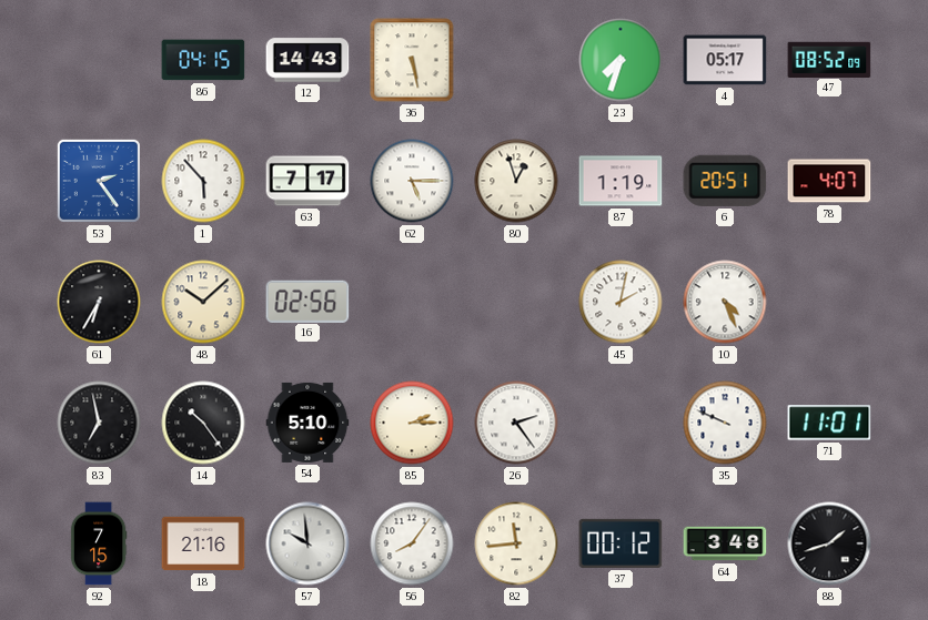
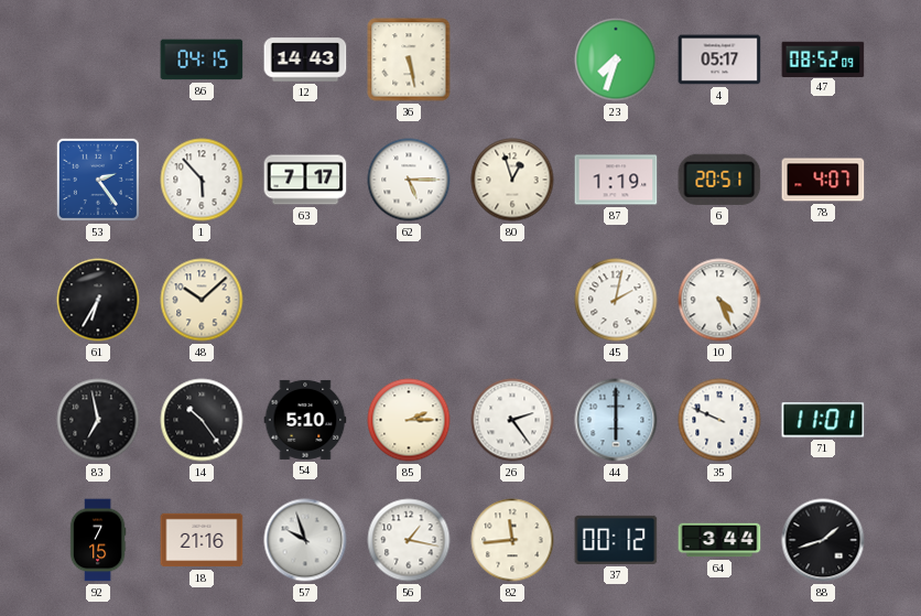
16: 02:56 -> none (307, 301)
44: none -> 6:00 (616, 420)
57: 9:59 -> 9:57 (305, 540)
56: 8:06 -> 1:17 (409, 540)
64: 3:48 -> 3:44 (719, 540)
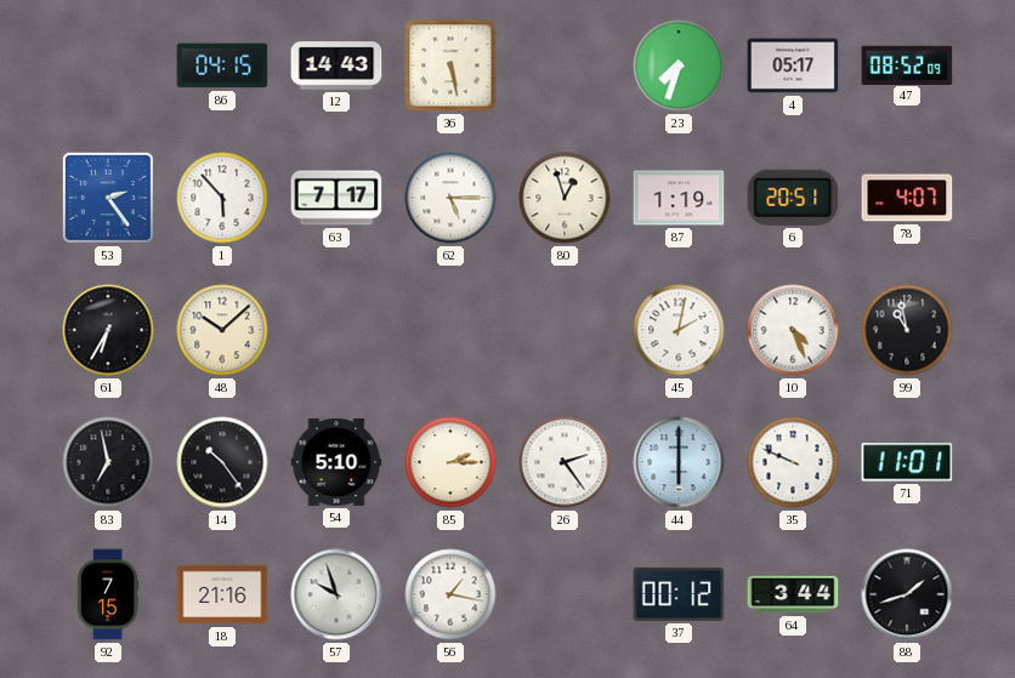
99: none -> 10:58 (907, 330)
82: 11:44 -> none (512, 540)
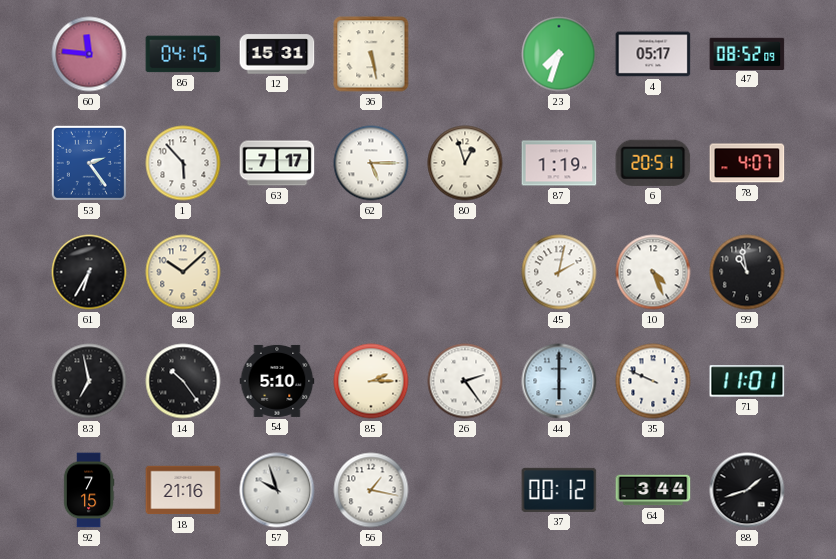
60: none -> 11:46 (89, 54)
12: 14:43 -> 15:31 (277, 54)
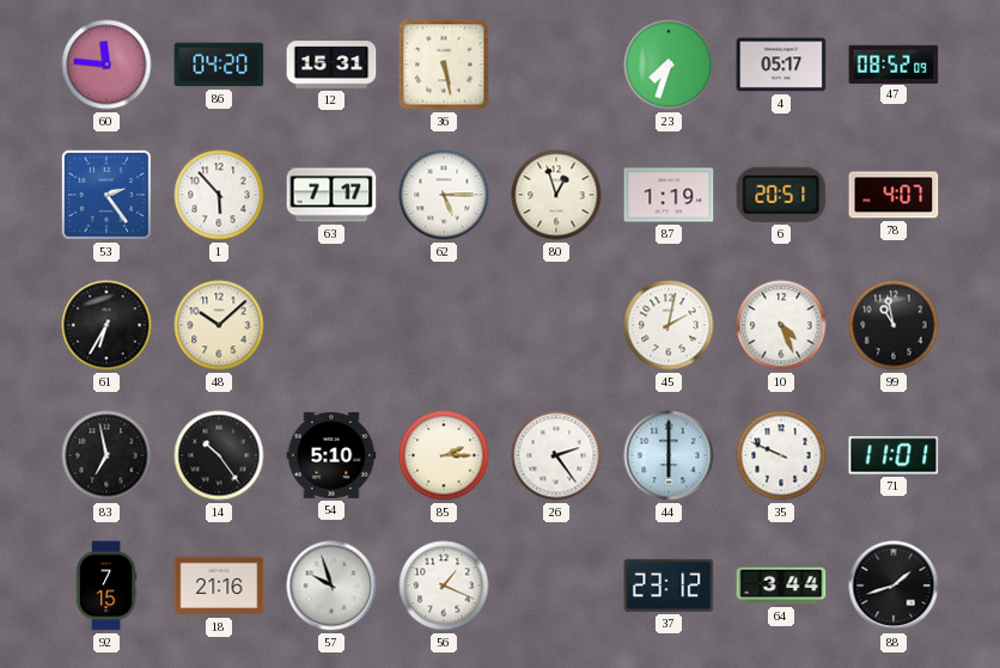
86: 04:15 -> 04:20 (219, 65)
56: 1:17 -> 1:19 (444, 586)
37: 00:12 -> 23:12 (669, 586)
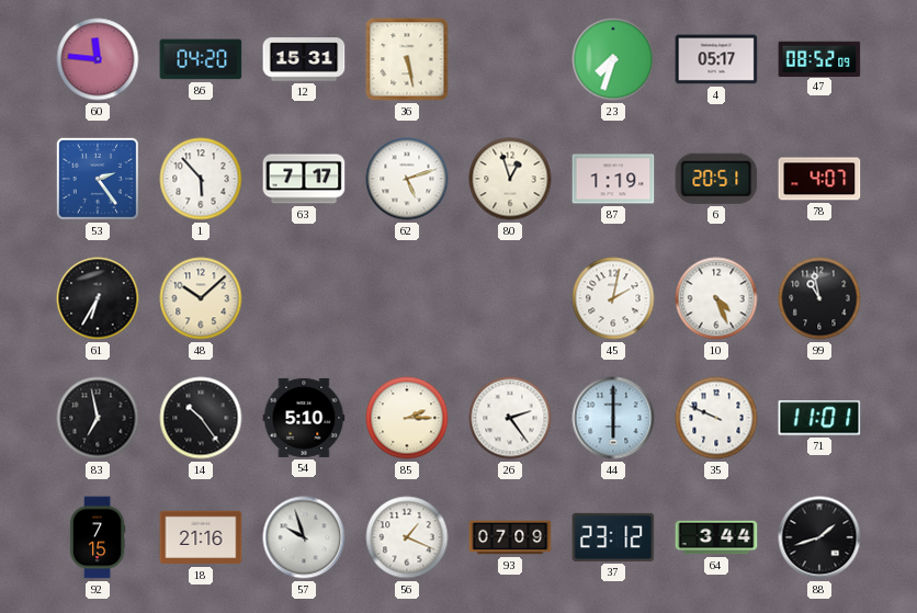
62: 5:15 -> 5:12 (407, 179)
93: none -> 07:09 (510, 537)
